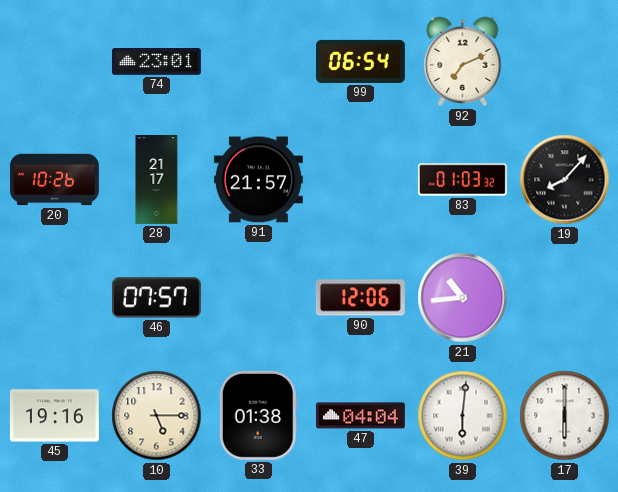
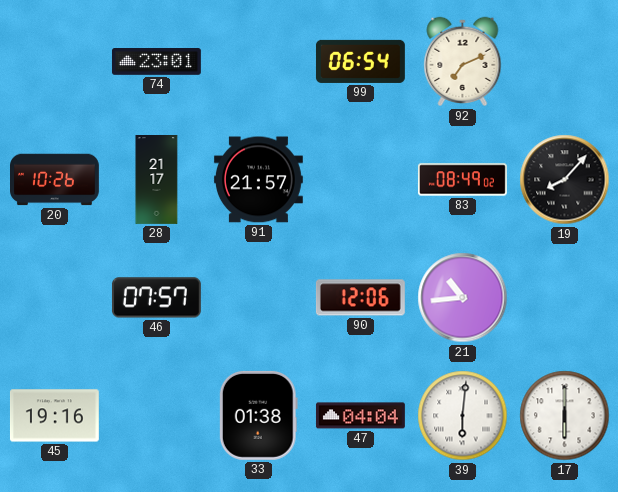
83: 01:03 -> 08:49 (463, 180)
10: 5:15 -> none (157, 416)
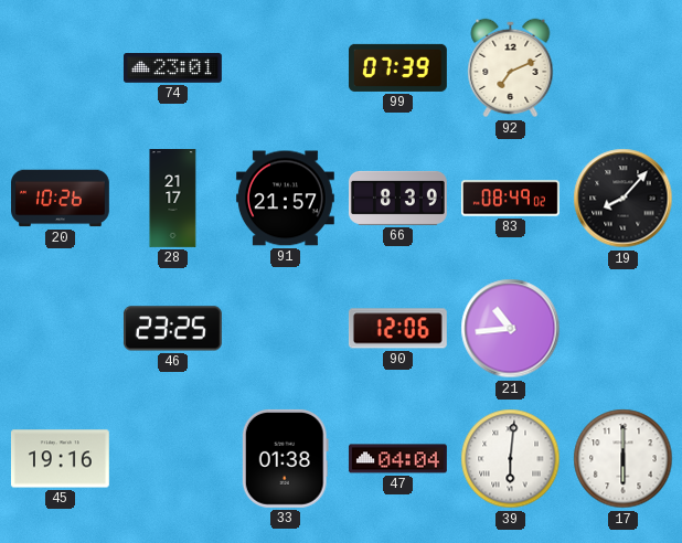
99: 06:54 -> 07:39 (397, 67)
66: none -> 8:39 (397, 198)
46: 07:57 -> 23:25 (172, 329)
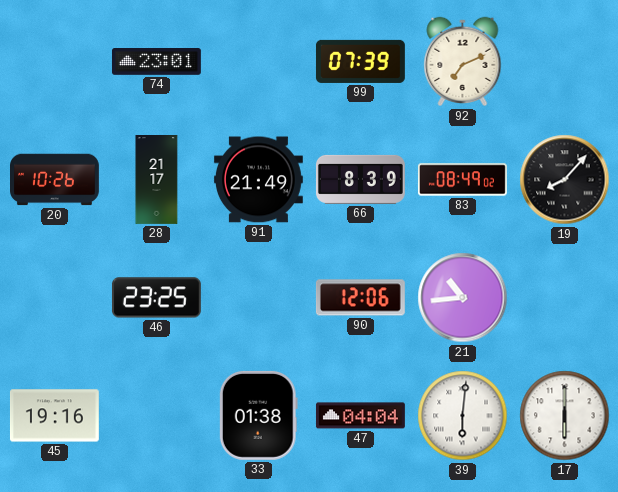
91: 21:57 -> 21:49 (258, 180)
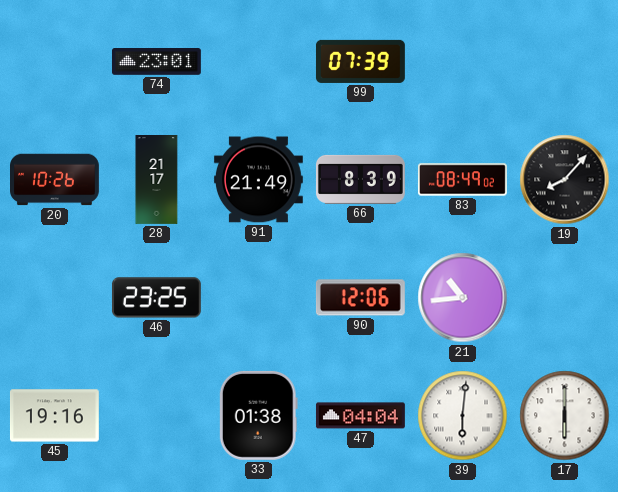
92: 7:11 -> none (463, 62)
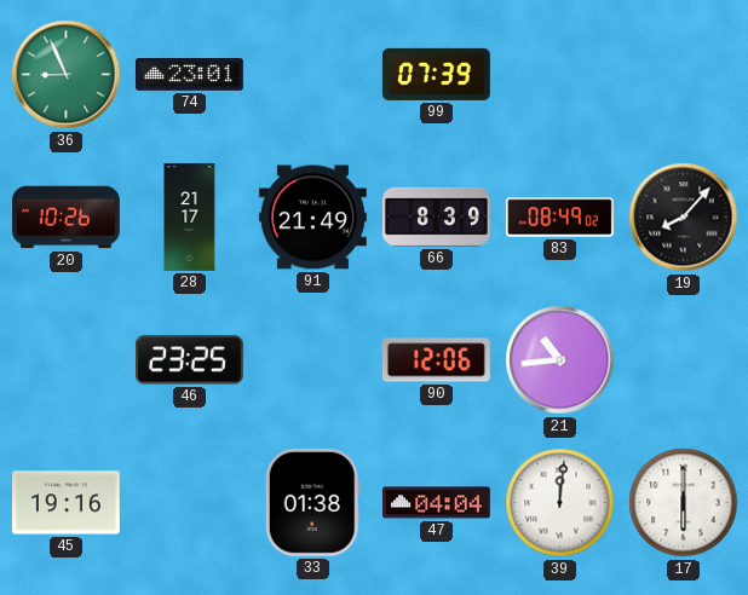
36: none -> 8:56 (67, 75)
39: 6:01 -> 12:01 (560, 503)
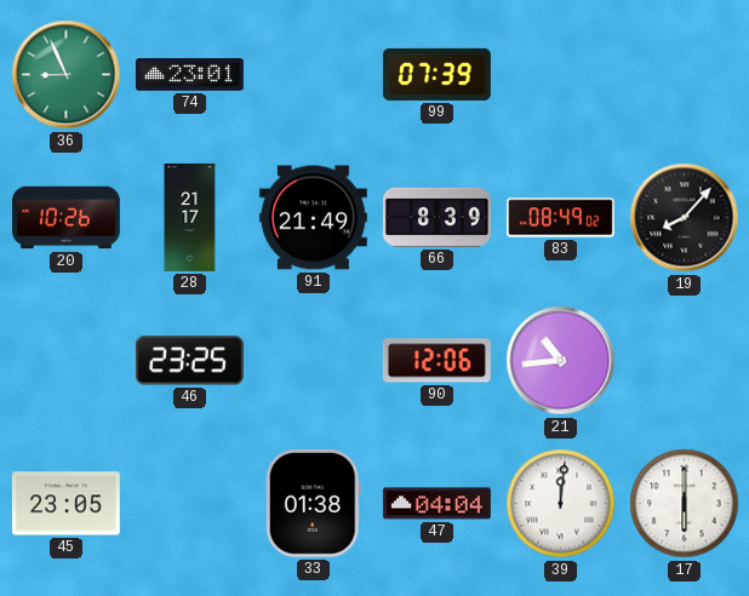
45: 19:16 -> 23:05 (65, 504)
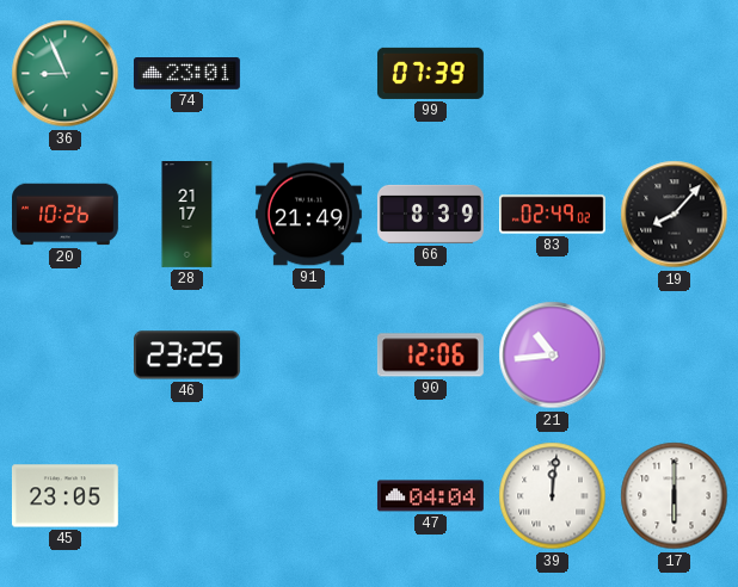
83: 08:49 -> 02:49 (553, 215)
33: 01:38 -> none (313, 503)
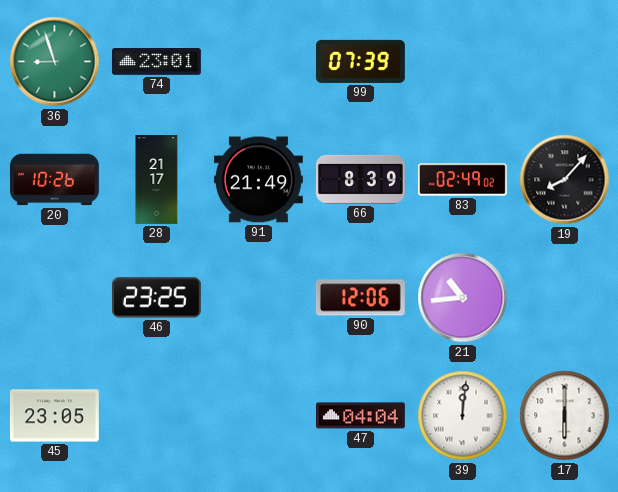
36: 8:56 -> 8:57 (55, 62)
